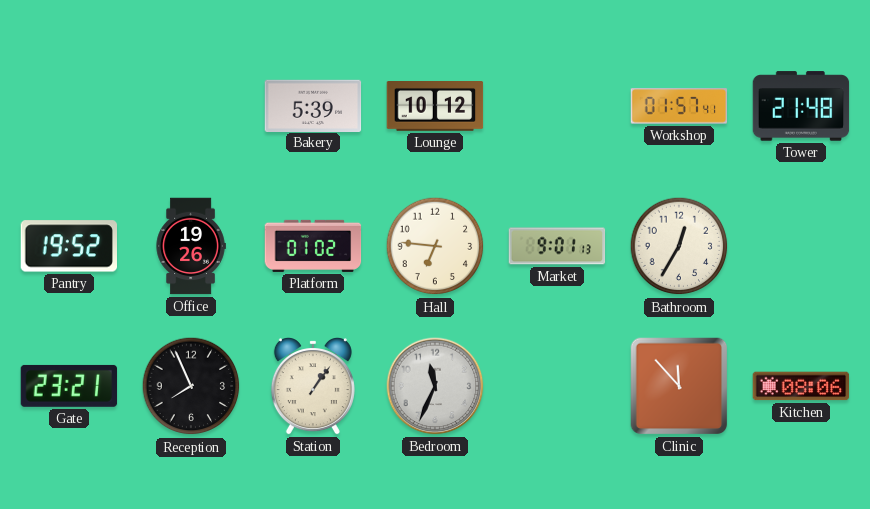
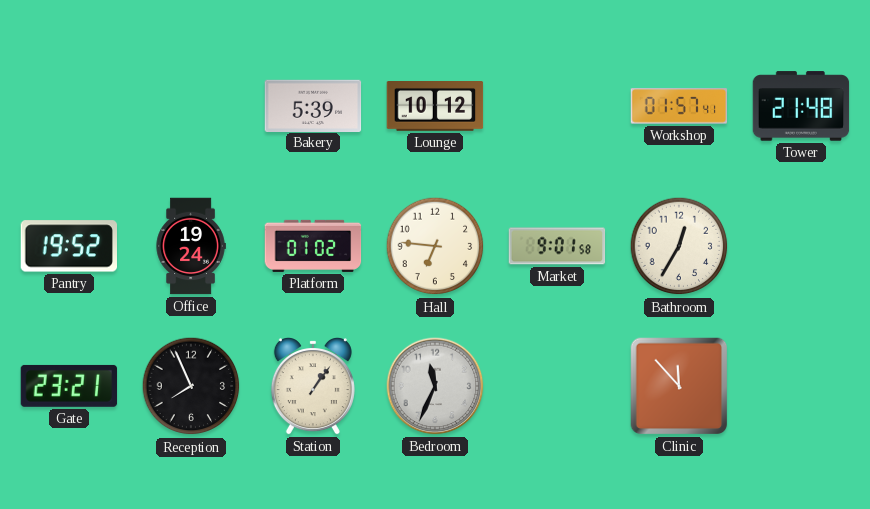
Office: 19:26 -> 19:24 (191, 246)
Market: 9:01:13 -> 9:01:58 (557, 246)
Kitchen: 08:06 -> none (801, 386)
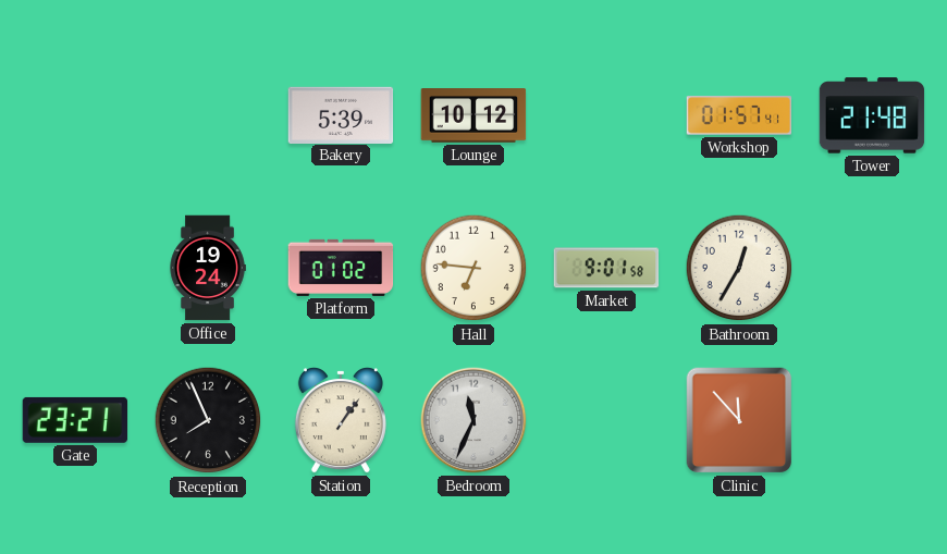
Pantry: 19:52 -> none (68, 246)
